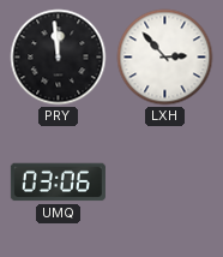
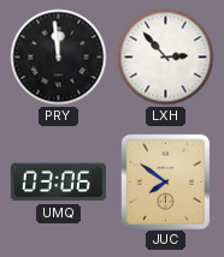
JUC: none -> 7:51 (165, 181)
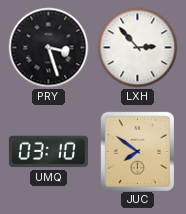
PRY: 11:59 -> 3:27 (49, 48)
UMQ: 03:06 -> 03:10 (48, 152)
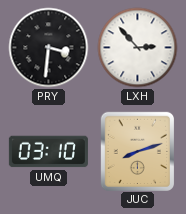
PRY: 3:27 -> 3:31 (49, 48)
JUC: 7:51 -> 8:12 (137, 151)
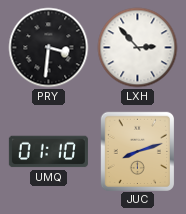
UMQ: 03:10 -> 01:10 (48, 152)
